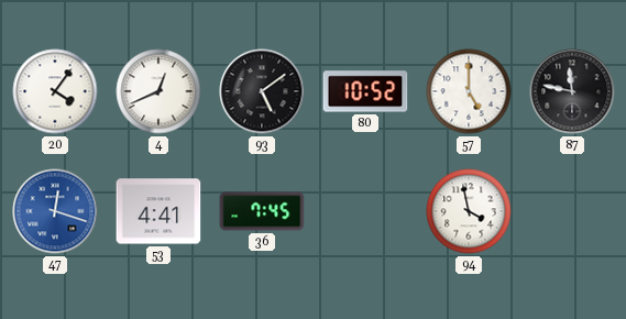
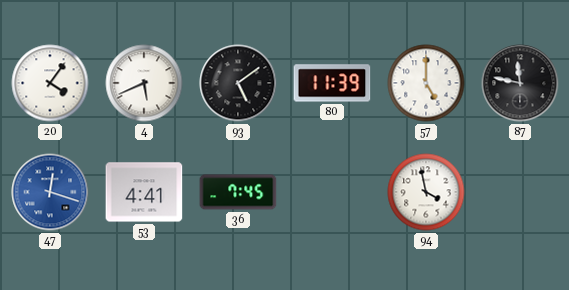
4: 12:41 -> 5:41 (144, 83)
80: 10:52 -> 11:39 (332, 83)
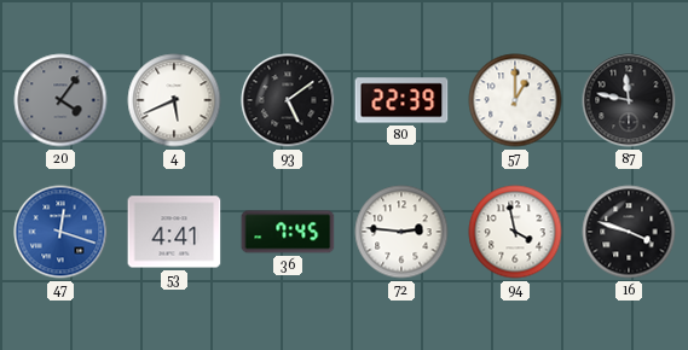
20 dial: white -> grey (60, 100)
80: 11:39 -> 22:39 (401, 100)
57: 5:00 -> 1:00 (515, 100)
72: none -> 2:46 (401, 232)
16: none -> 3:48 (629, 232)
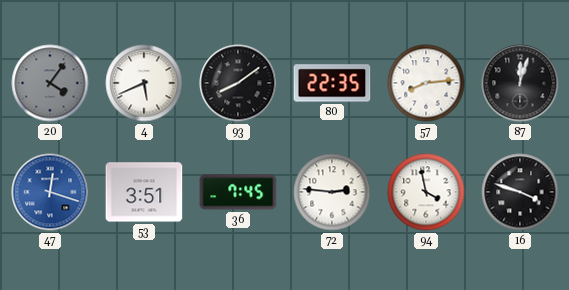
93: 5:09 -> 8:09 (238, 83)
80: 22:39 -> 22:35 (332, 83)
57: 1:00 -> 8:14 (426, 83)
87: 11:47 -> 12:03 (520, 83)
53: 4:41 -> 3:51 (144, 192)
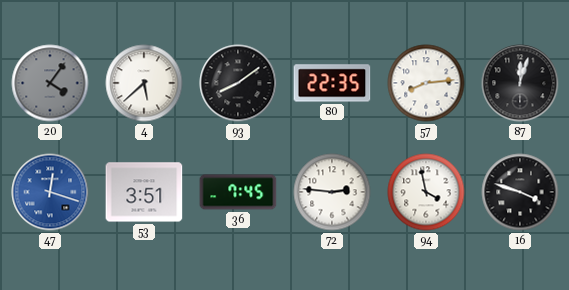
4: 5:41 -> 5:38 (144, 83)
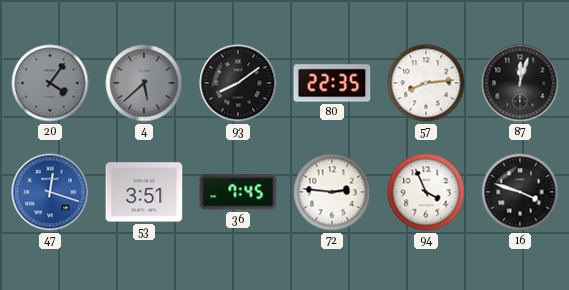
4 dial: white -> grey (144, 83)
94: 3:58 -> 3:56 (426, 192)
